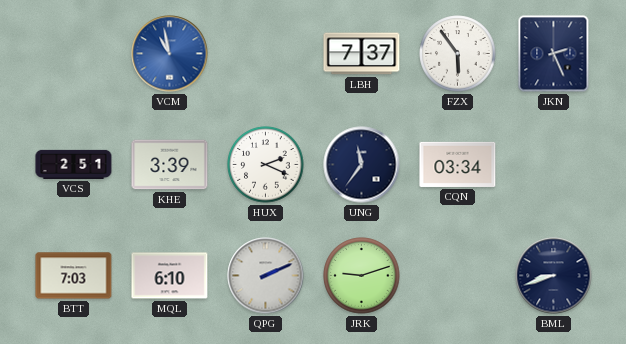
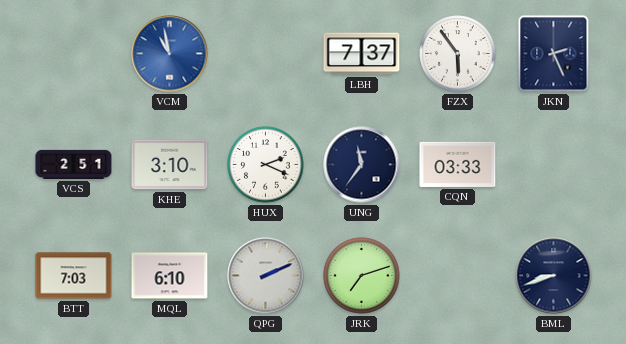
KHE: 3:39 -> 3:10 (170, 165)
CQN: 03:34 -> 03:33 (458, 164)
JRK: 9:12 -> 7:12 (362, 276)
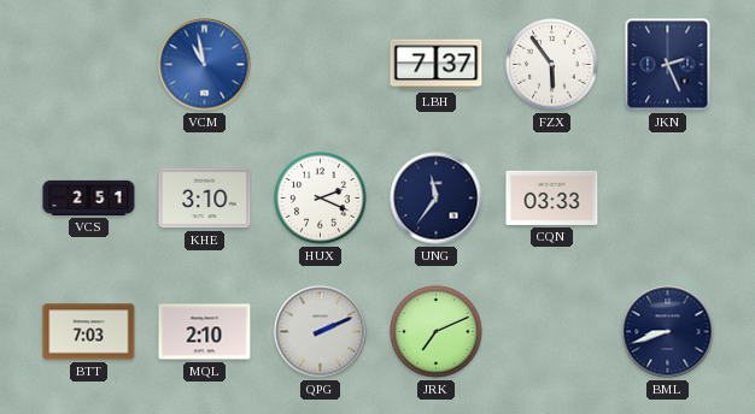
MQL: 6:10 -> 2:10 (205, 332)
JRK: 7:12 -> 7:11 (437, 332)
